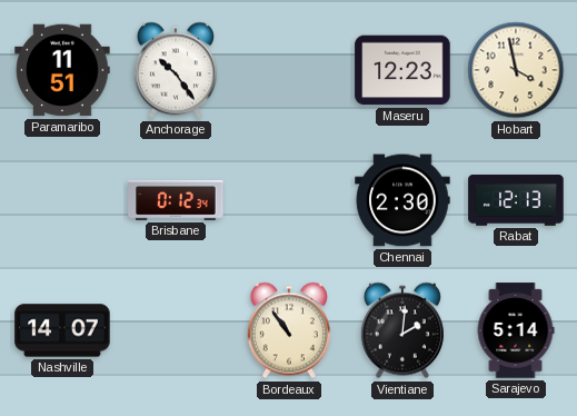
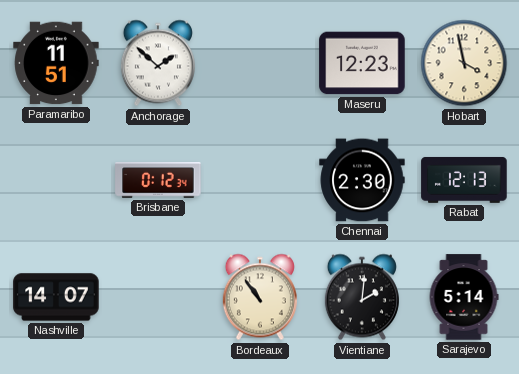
Anchorage: 10:24 -> 1:52 (158, 63)
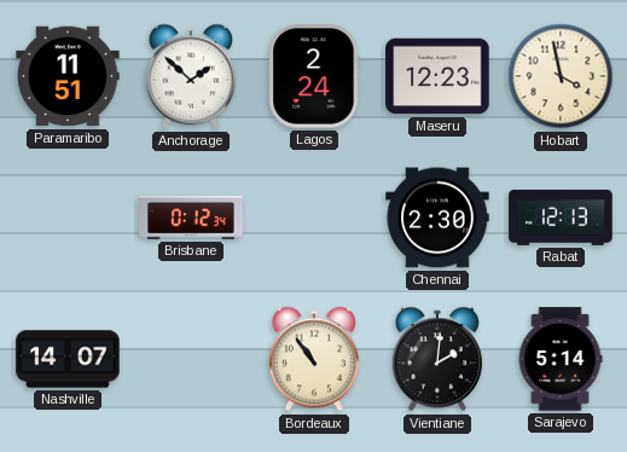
Lagos: none -> 2:24 (314, 76)
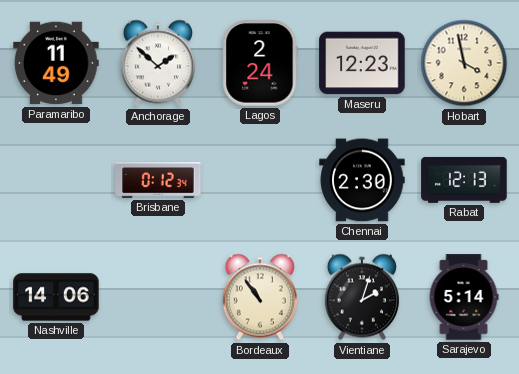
Paramaribo: 11:51 -> 11:49 (56, 63)
Nashville: 14:07 -> 14:06 (56, 297)
Vientiane: 2:01 -> 2:03 (362, 297)
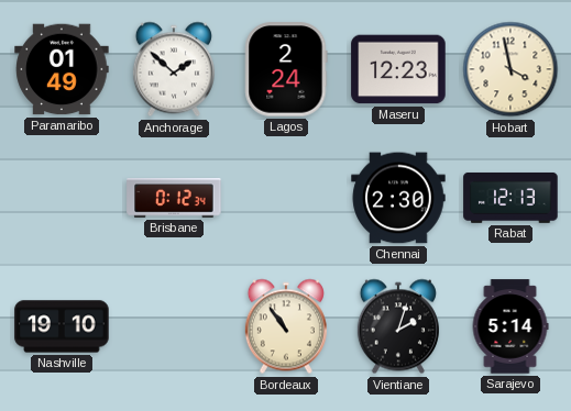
Paramaribo: 11:49 -> 01:49 (62, 69)
Nashville: 14:06 -> 19:10 (62, 326)
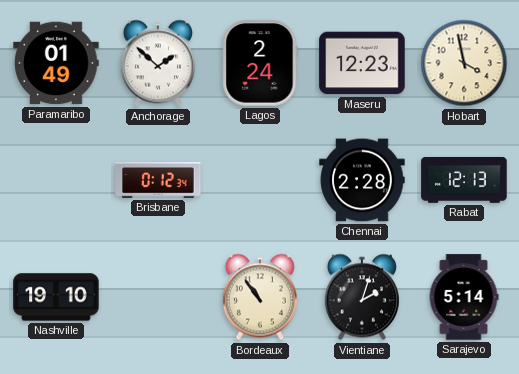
Chennai: 2:30 -> 2:28 (362, 180)
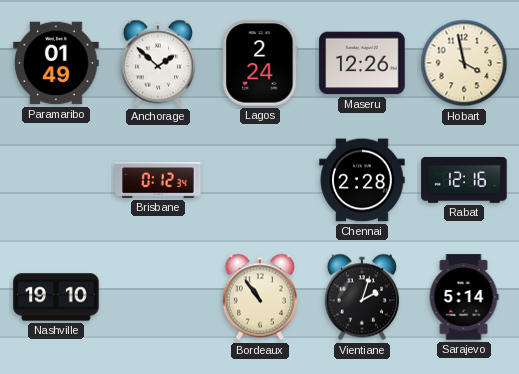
Maseru: 12:23 -> 12:26 (362, 63)
Rabat: 12:13 -> 12:16 (464, 180)
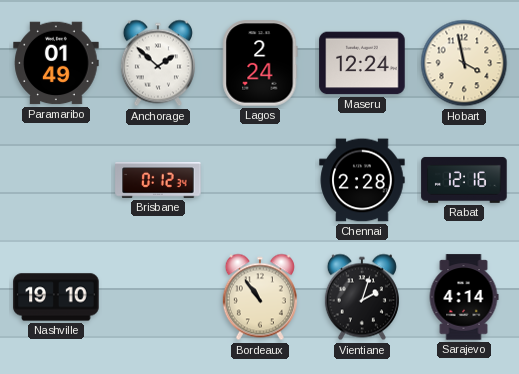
Maseru: 12:26 -> 12:24 (362, 63)
Sarajevo: 5:14 -> 4:14 (464, 297)
